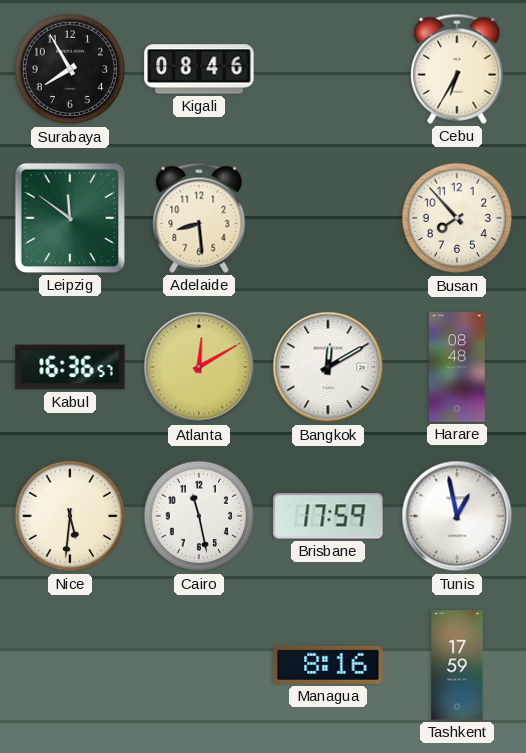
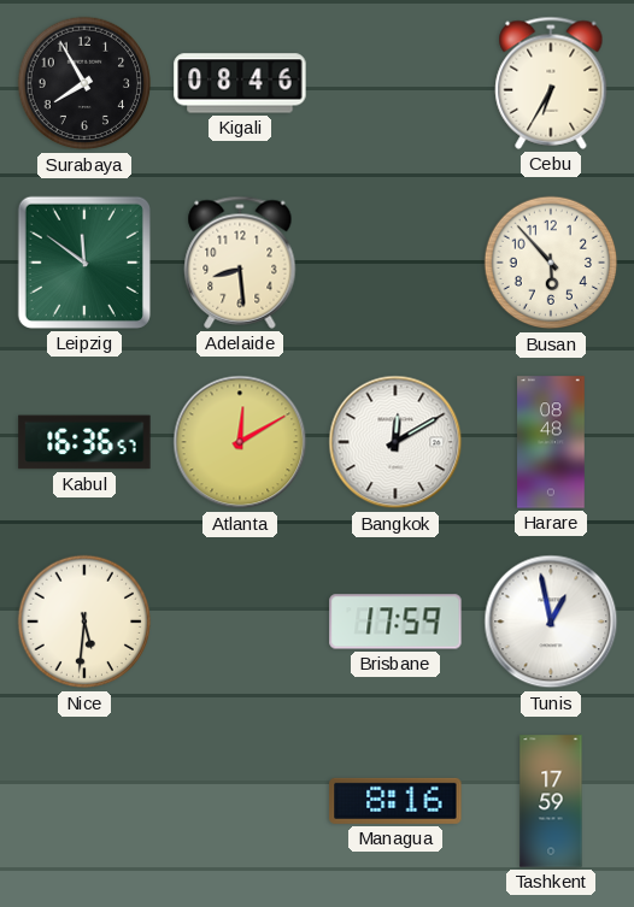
Busan: 7:53 -> 5:53 (551, 263)
Cairo: 11:28 -> none (199, 516)
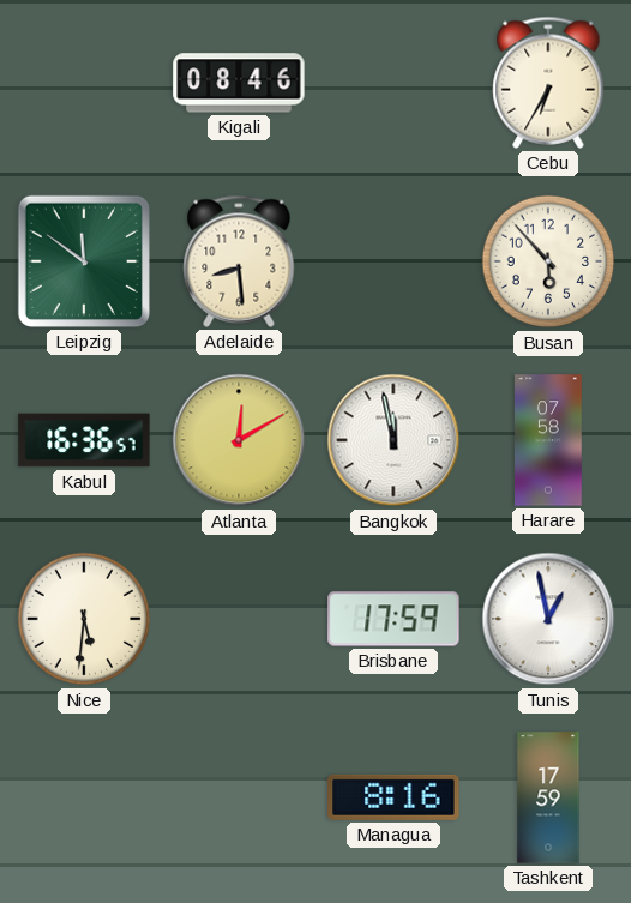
Surabaya: 7:55 -> none (84, 83)
Bangkok: 12:10 -> 11:58 (393, 440)
Harare: 08:48 -> 07:58 (548, 440)
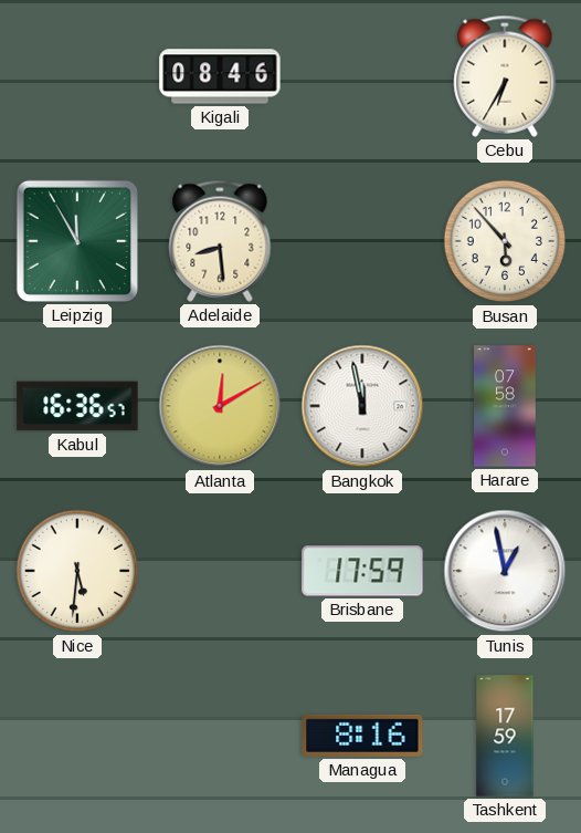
Leipzig: 11:51 -> 11:55 (77, 241)
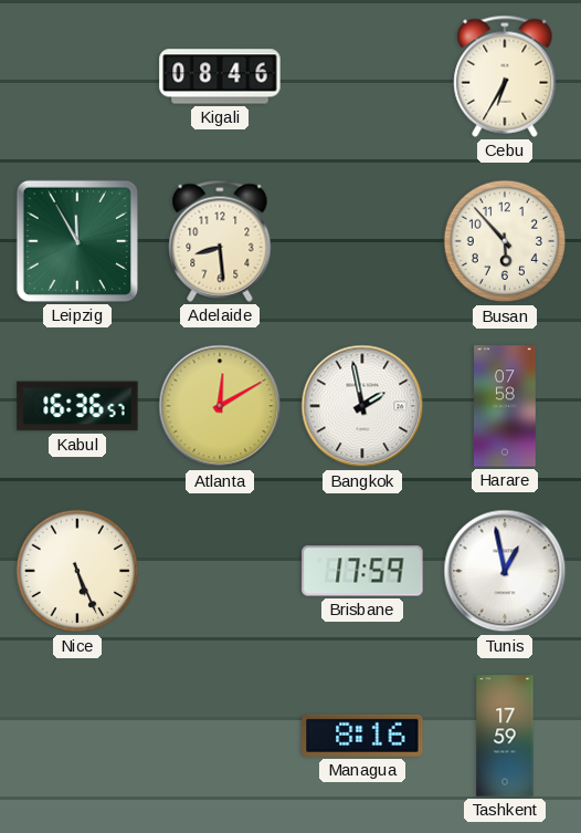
Bangkok: 11:58 -> 1:58 (362, 406)
Nice: 5:31 -> 5:26 (77, 571)
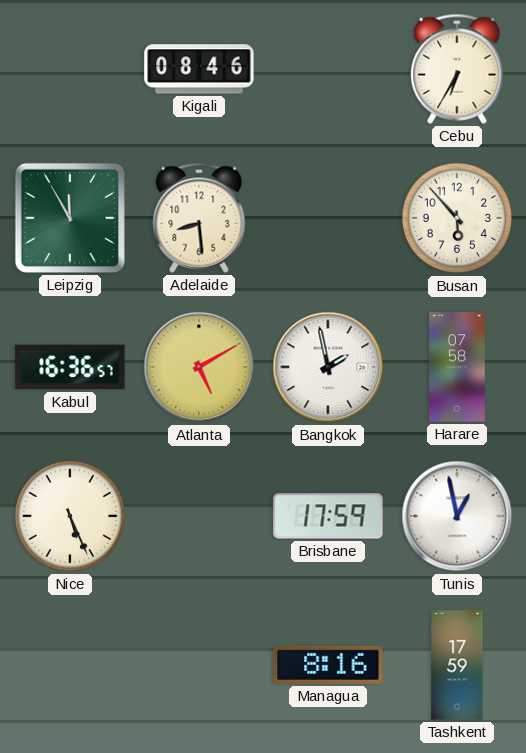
Atlanta: 12:10 -> 5:10 (199, 367)
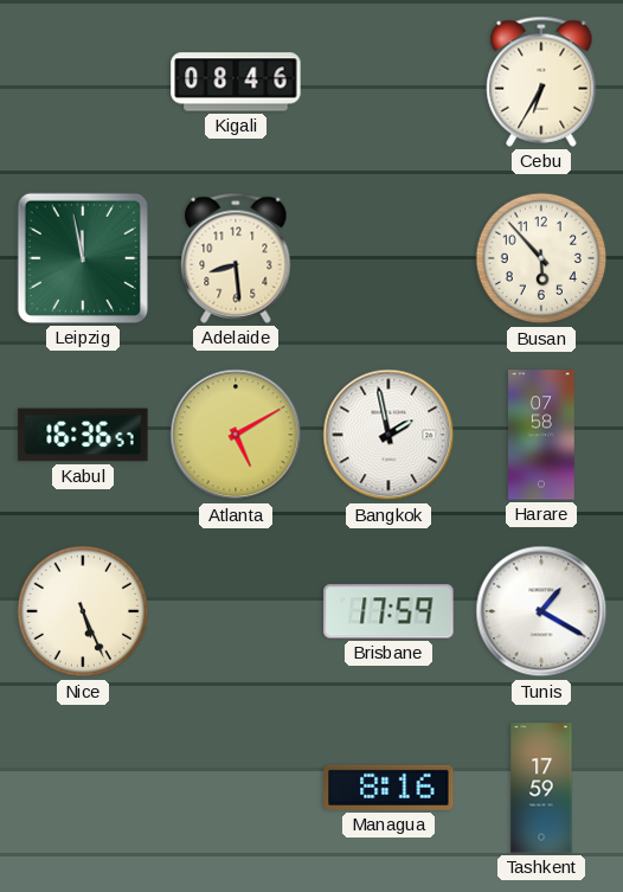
Leipzig: 11:55 -> 11:58 (83, 258)
Tunis: 12:58 -> 1:20 (541, 611)
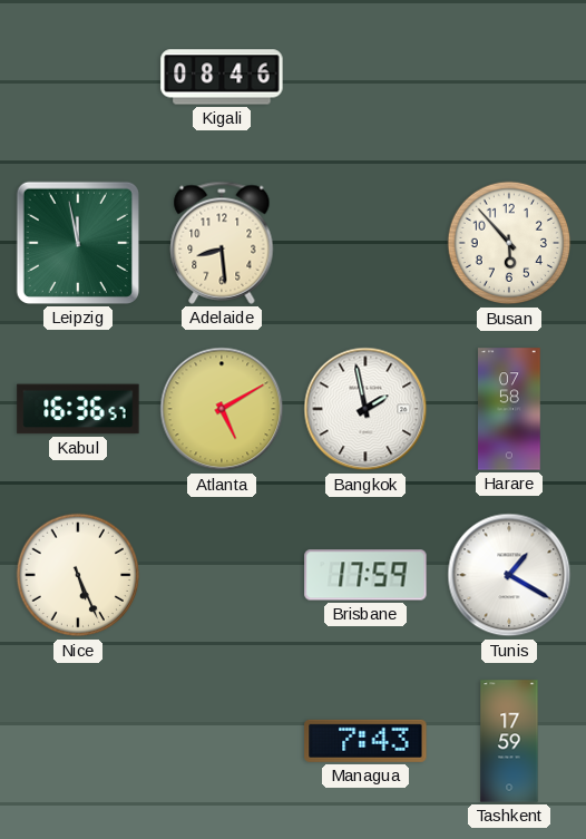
Cebu: 6:35 -> none (541, 82)
Managua: 8:16 -> 7:43 (365, 741)
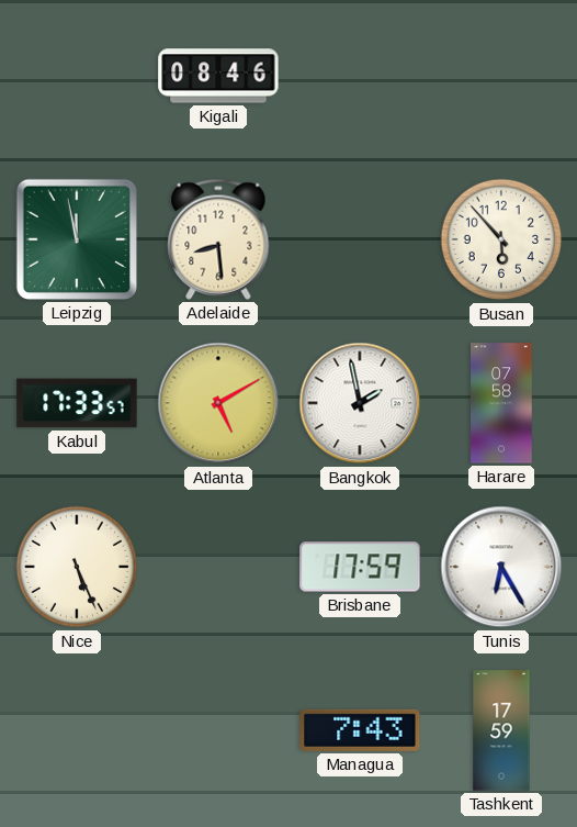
Kabul: 16:36 -> 17:33 (77, 403)
Tunis: 1:20 -> 6:25 (501, 567)
